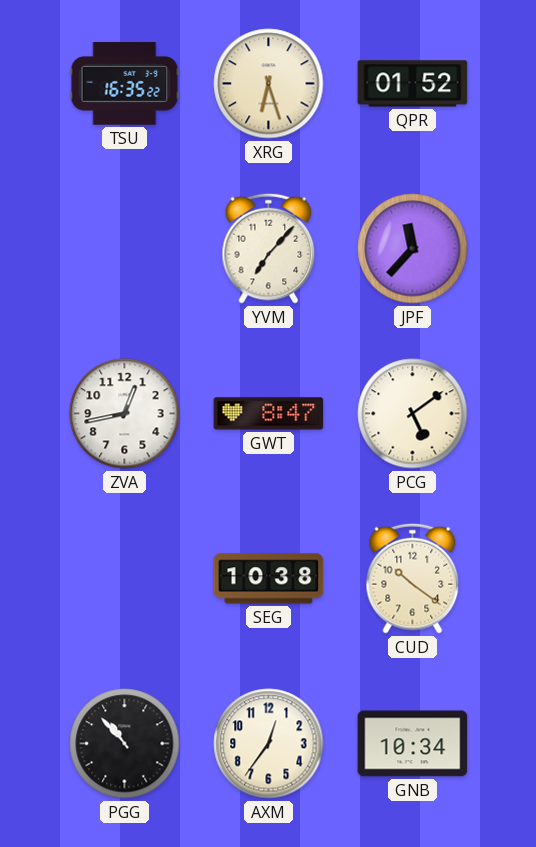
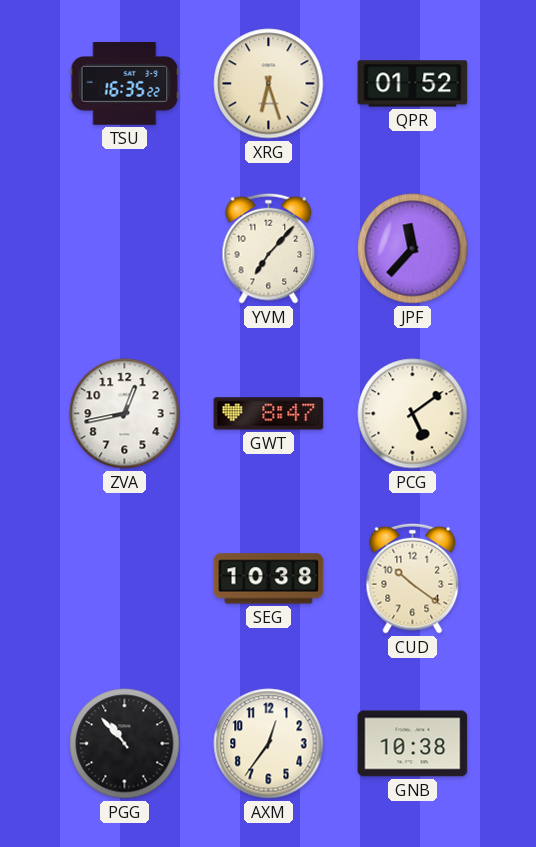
GNB: 10:34 -> 10:38 (413, 744)
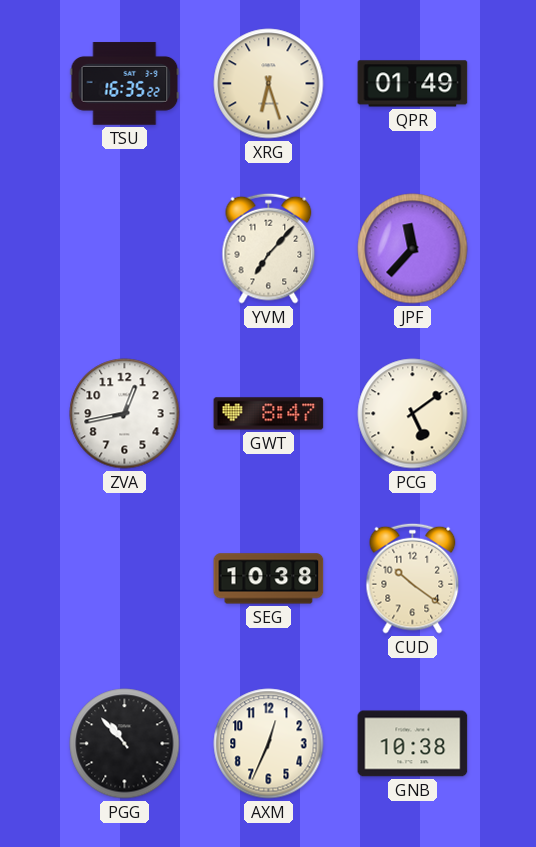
QPR: 01:52 -> 01:49 (413, 84)
AXM: 12:36 -> 12:34 (269, 744)
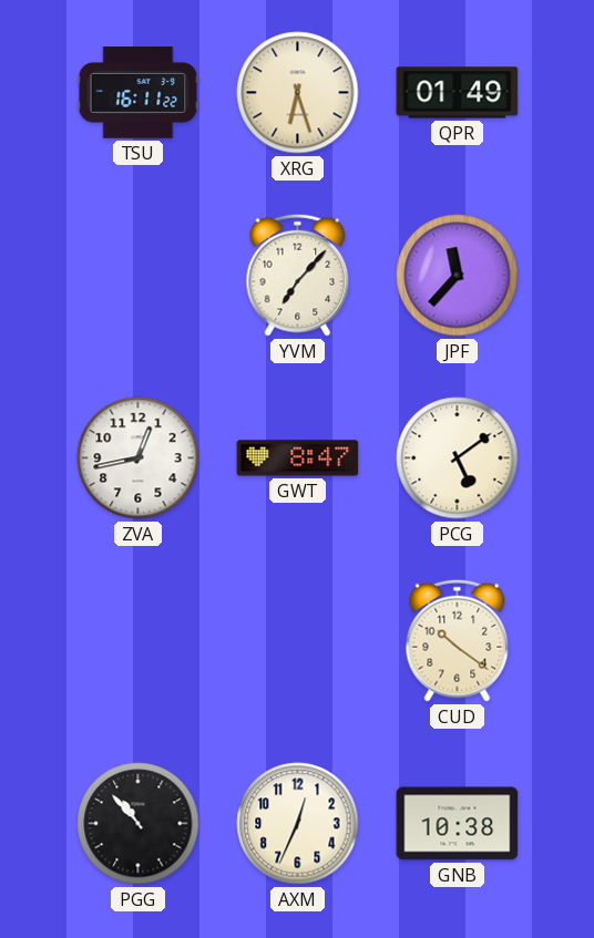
TSU: 16:35 -> 16:11 (139, 93)
SEG: 10:38 -> none (269, 579)
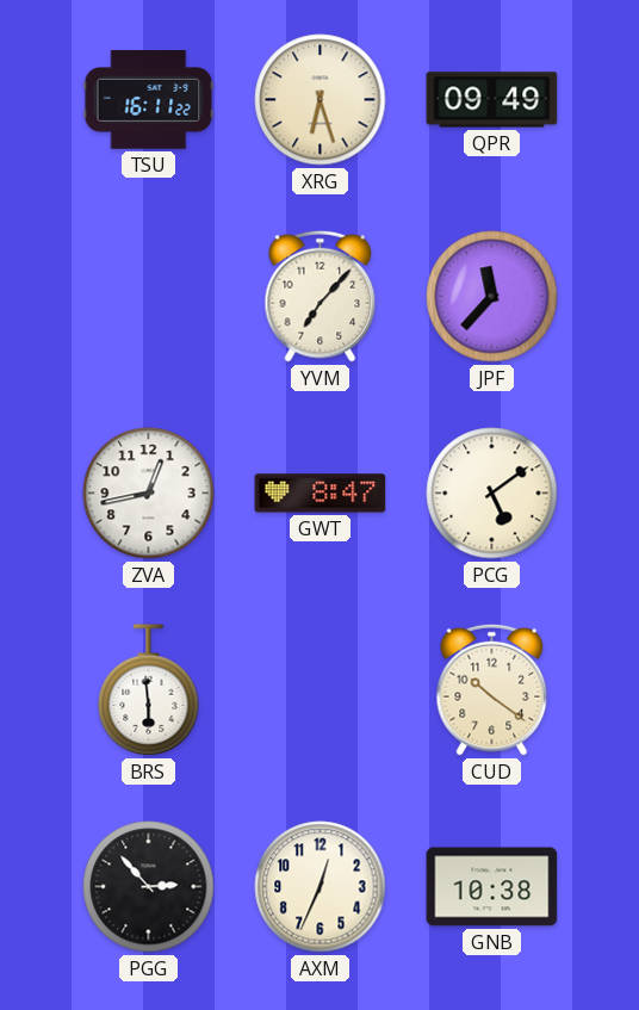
QPR: 01:49 -> 09:49 (492, 100)
BRS: none -> 5:59 (149, 690)
PGG: 10:53 -> 2:53 (149, 887)
